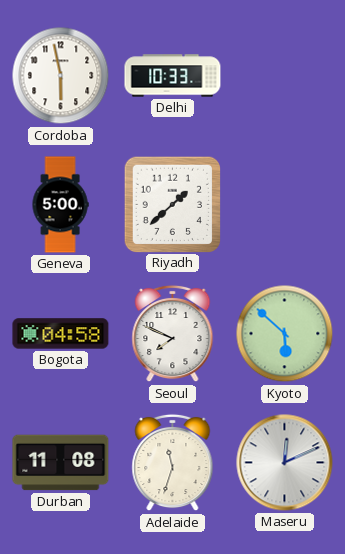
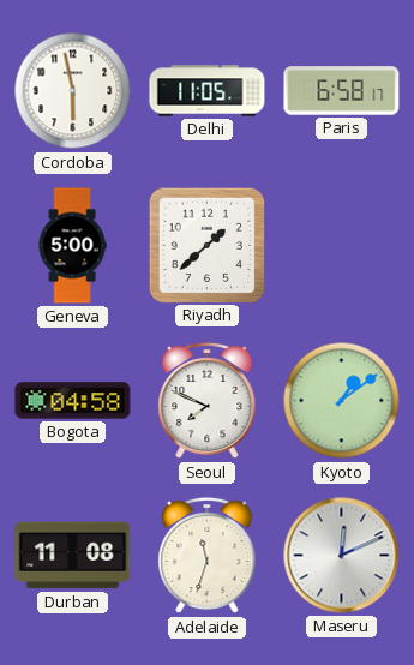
Delhi: 10:33 -> 11:05 (208, 91)
Paris: none -> 6:58 (342, 91)
Kyoto: 5:52 -> 1:09 (342, 401)
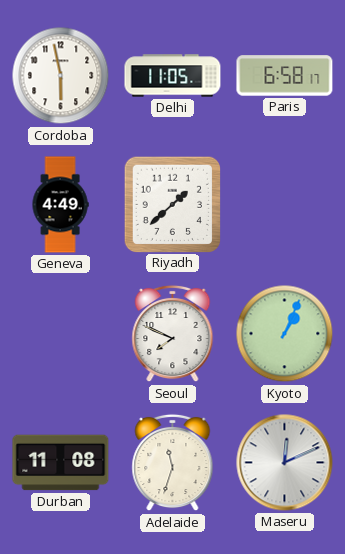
Geneva: 5:00 -> 4:49 (60, 205)
Bogota: 04:58 -> none (73, 401)
Kyoto: 1:09 -> 1:04 (285, 334)
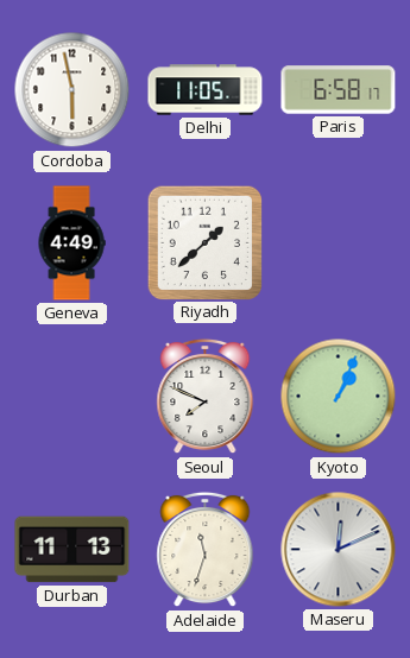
Durban: 11:08 -> 11:13 (72, 550)
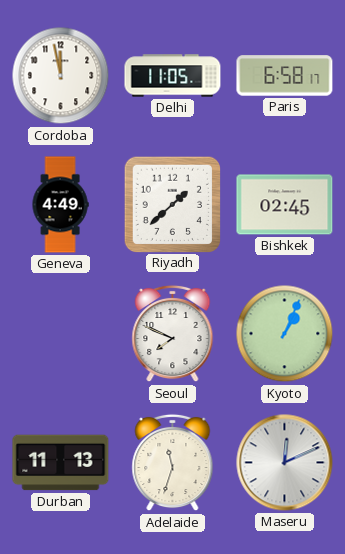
Cordoba: 5:58 -> 11:58 (61, 76)
Bishkek: none -> 02:45 (285, 205)
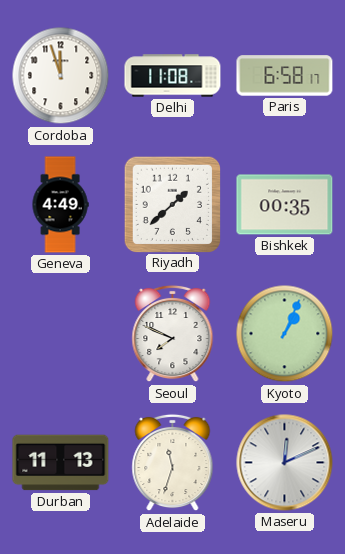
Cordoba: 11:58 -> 11:57 (61, 76)
Delhi: 11:05 -> 11:08 (173, 76)
Bishkek: 02:45 -> 00:35 (285, 205)
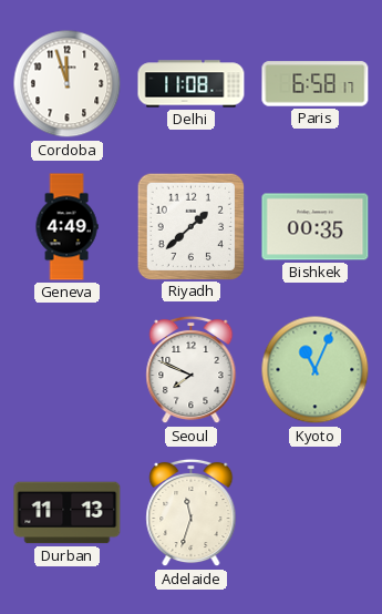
Kyoto: 1:04 -> 11:04 (316, 370)
Maseru: 12:11 -> none (285, 463)
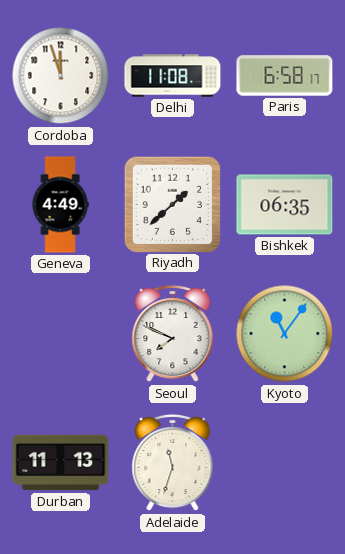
Bishkek: 00:35 -> 06:35 (285, 205)
Kyoto: 11:04 -> 11:06 (285, 334)
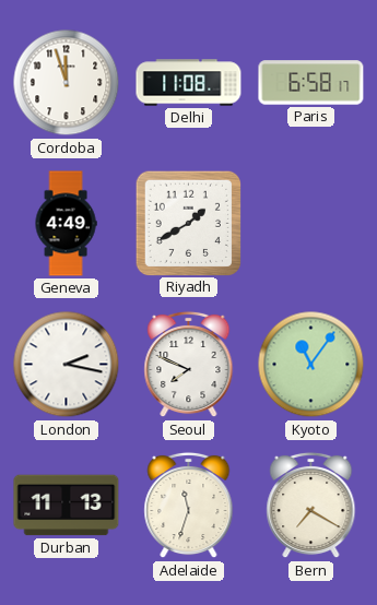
Riyadh: 1:38 -> 1:40 (188, 223)
Bishkek: 06:35 -> none (285, 205)
London: none -> 2:17 (67, 365)
Bern: none -> 7:20 (311, 506)
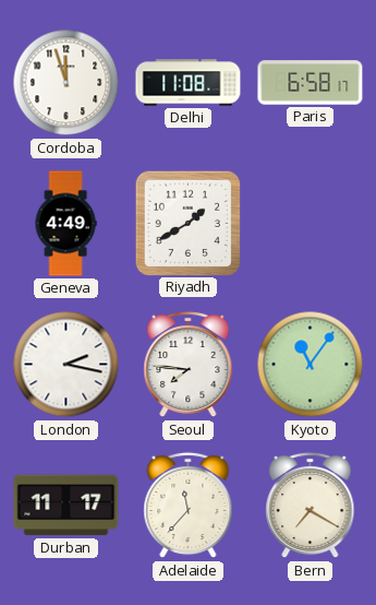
Seoul: 7:49 -> 7:46 (189, 365)
Durban: 11:13 -> 11:17 (66, 506)
Adelaide: 11:33 -> 11:37 (189, 506)
